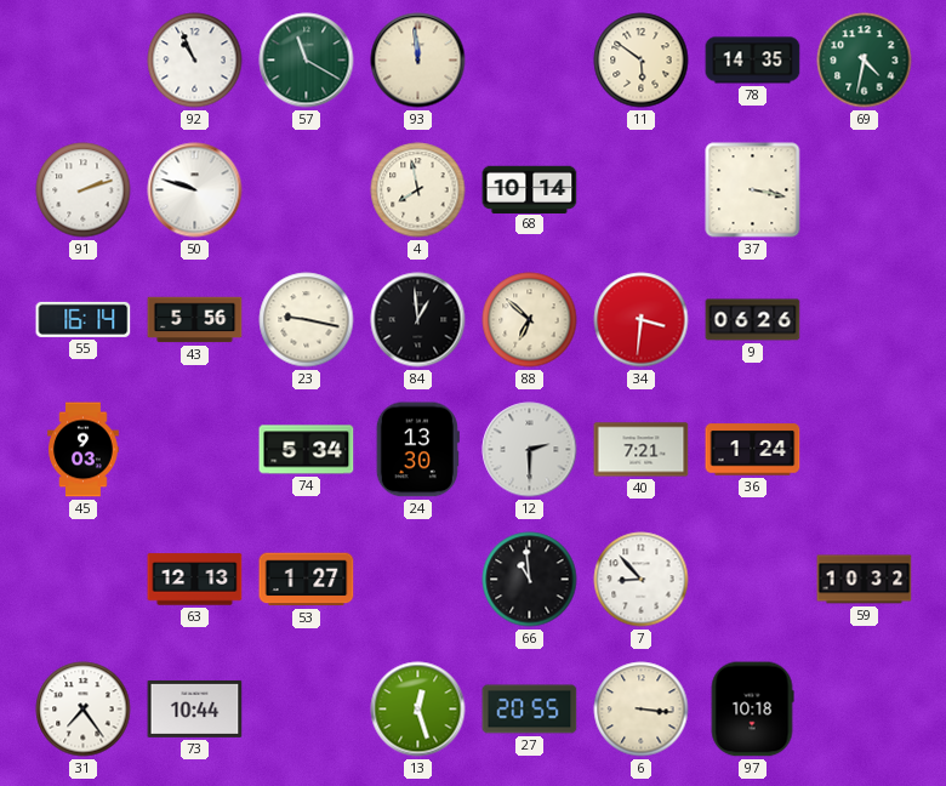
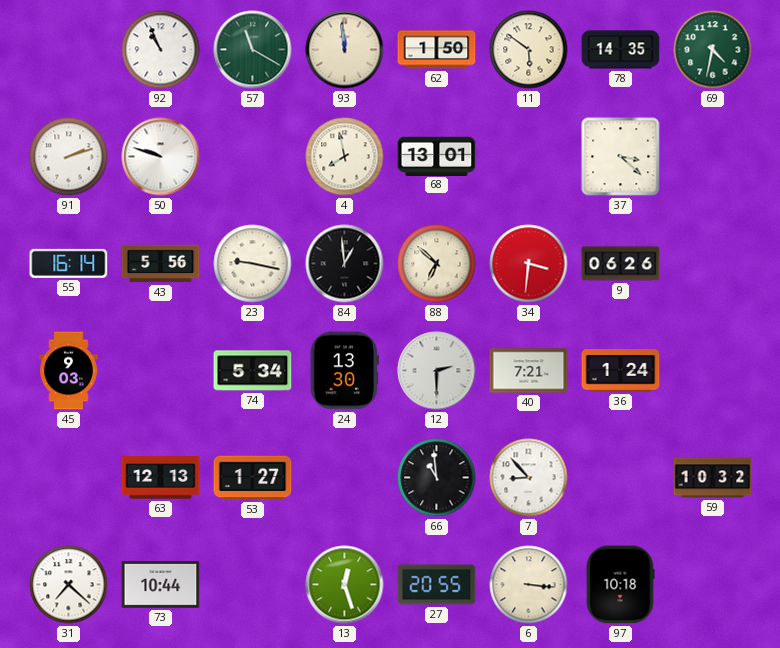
62: none -> 1:50 (437, 50)
68: 10:14 -> 13:01 (437, 156)
37: 3:17 -> 3:22 (621, 157)
31: 7:24 -> 7:22 (69, 585)
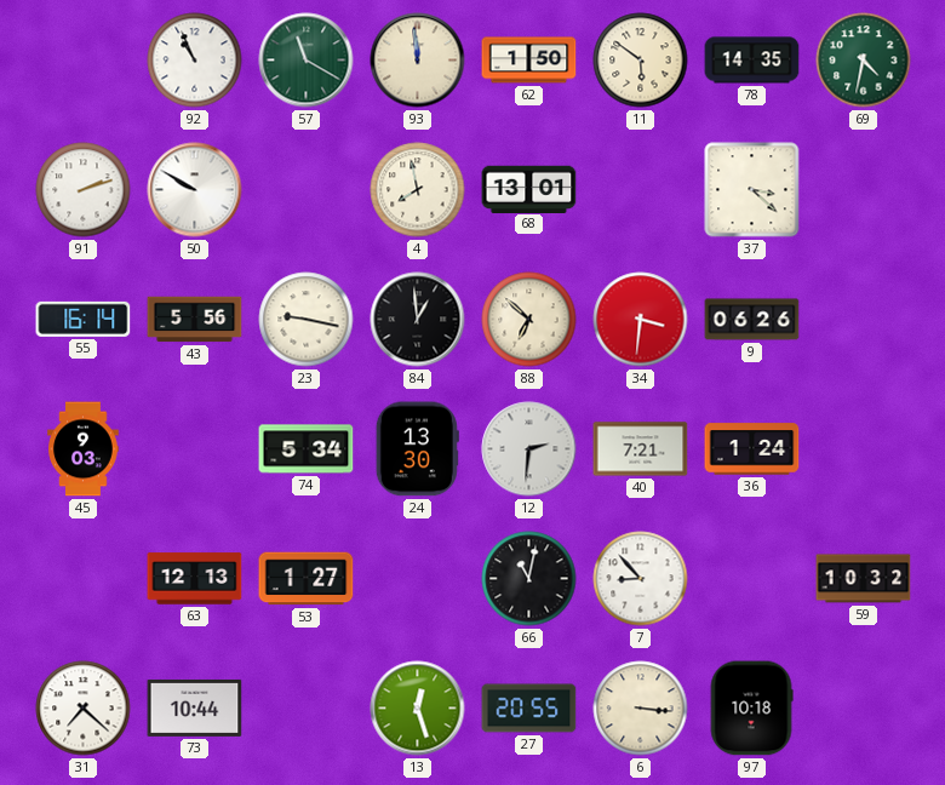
50: 9:48 -> 9:50 (195, 190)
12: 2:30 -> 2:31 (529, 449)
66: 10:59 -> 11:02 (529, 579)
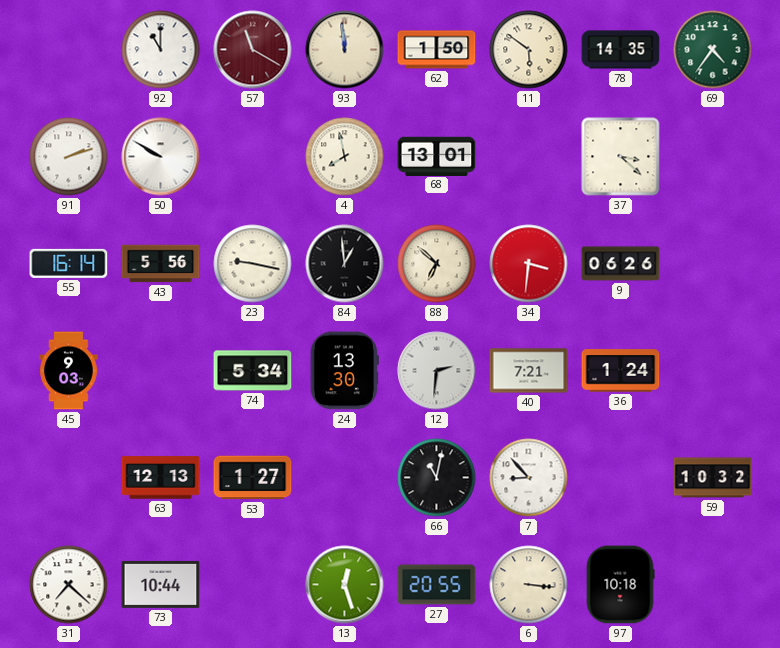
92: 10:56 -> 11:00 (161, 50)
57 dial: green -> burgundy (253, 50)
69: 4:32 -> 4:36 (713, 50)
